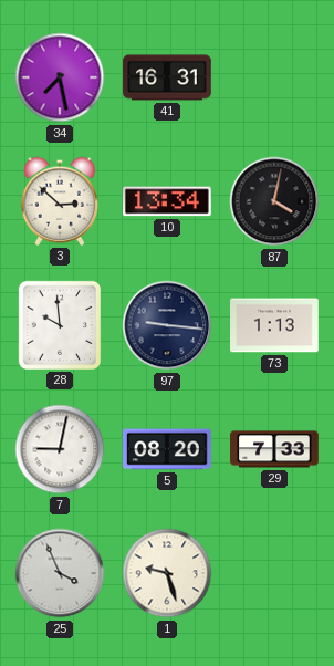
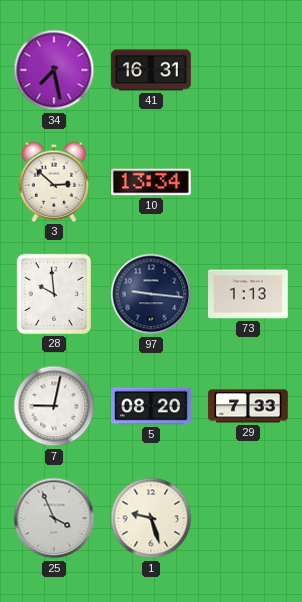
87: 4:02 -> none (274, 201)
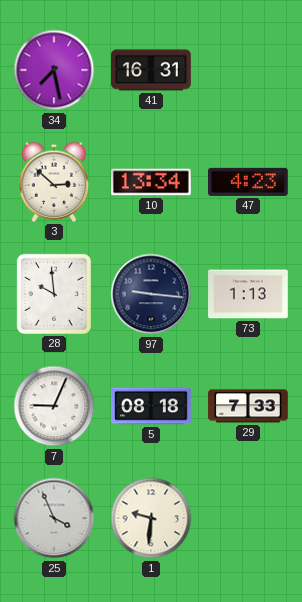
47: none -> 4:23 (249, 182)
7: 9:02 -> 9:04 (54, 406)
5: 08:20 -> 08:18 (152, 406)
1: 9:27 -> 9:31 (151, 518)
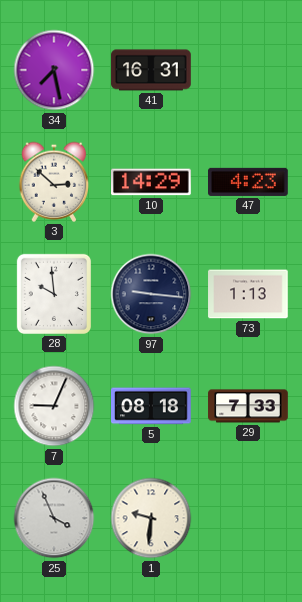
10: 13:34 -> 14:29 (152, 182)
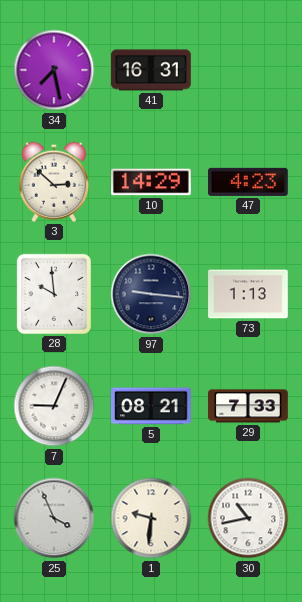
5: 08:18 -> 08:21 (152, 406)
30: none -> 10:43 (248, 518)
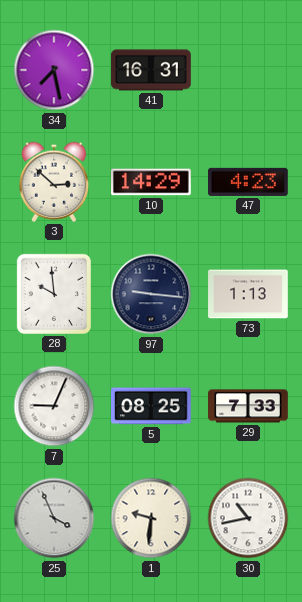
5: 08:21 -> 08:25 (152, 406)
